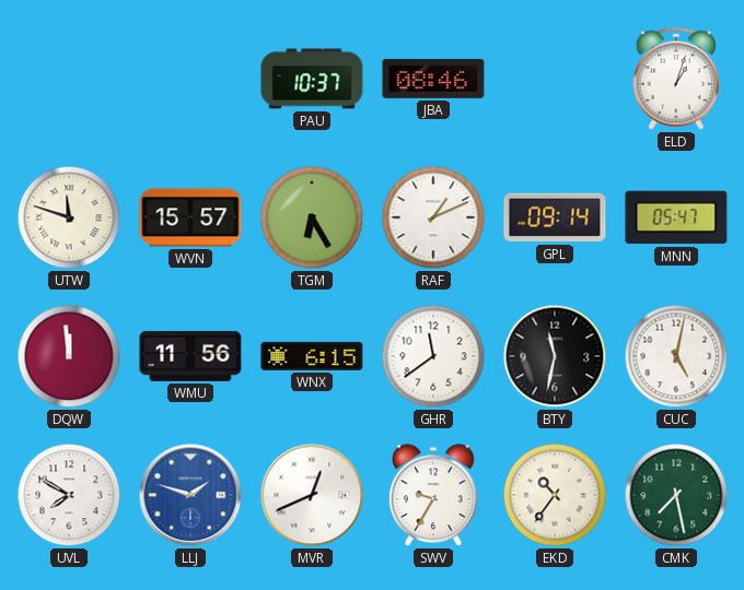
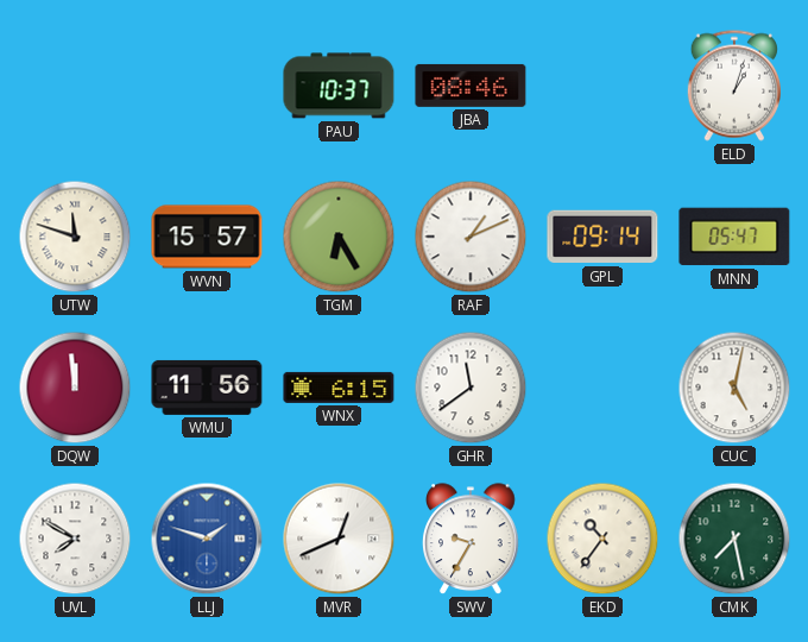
BTY: 11:32 -> none (555, 356)
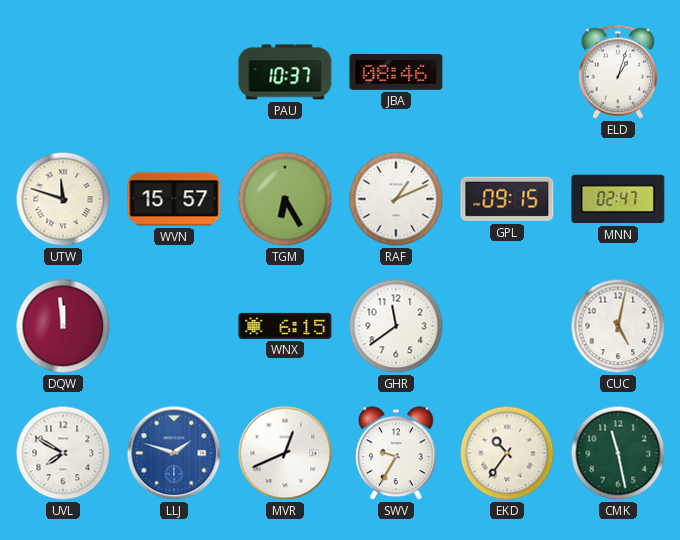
GPL: 09:14 -> 09:15 (507, 199)
MNN: 05:47 -> 02:47 (618, 199)
WMU: 11:56 -> none (207, 388)
CMK: 7:28 -> 11:28 (618, 453)
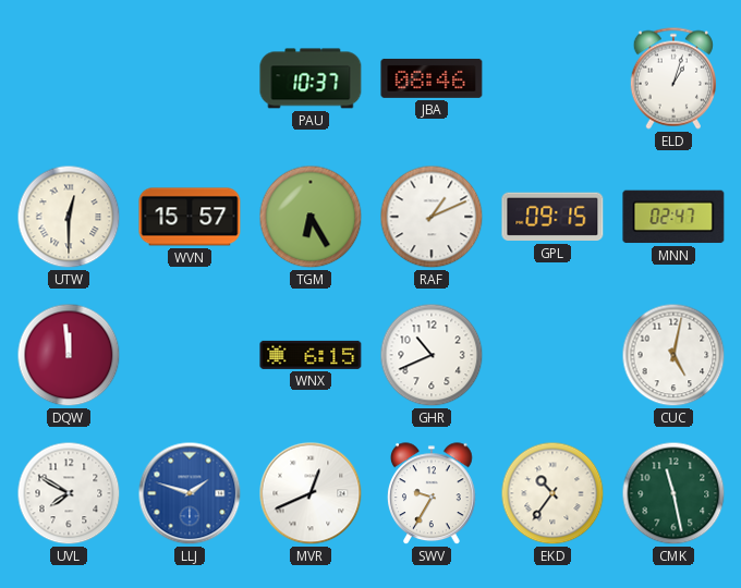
UTW: 11:48 -> 12:30 (69, 217)
GHR: 11:39 -> 10:41 (432, 355)
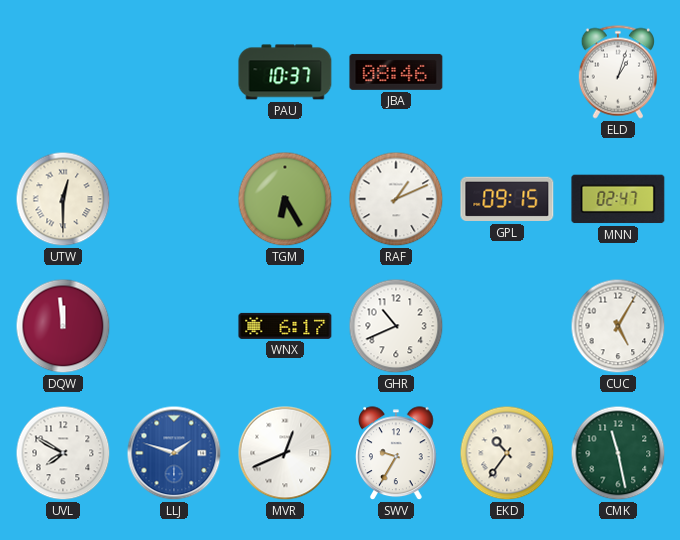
WVN: 15:57 -> none (190, 217)
WNX: 6:15 -> 6:17 (285, 326)
CUC: 5:02 -> 5:05 (618, 326)
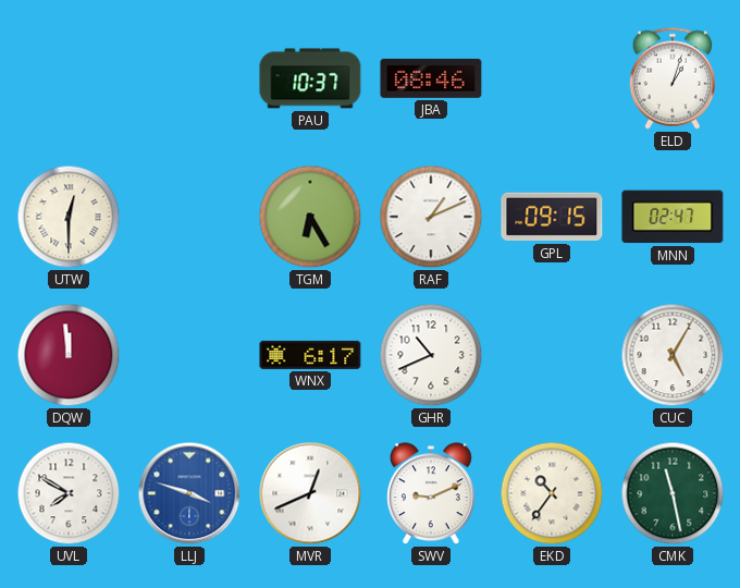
LLJ: 1:48 -> 3:48 (189, 493)
SWV: 9:35 -> 9:11 (432, 494)
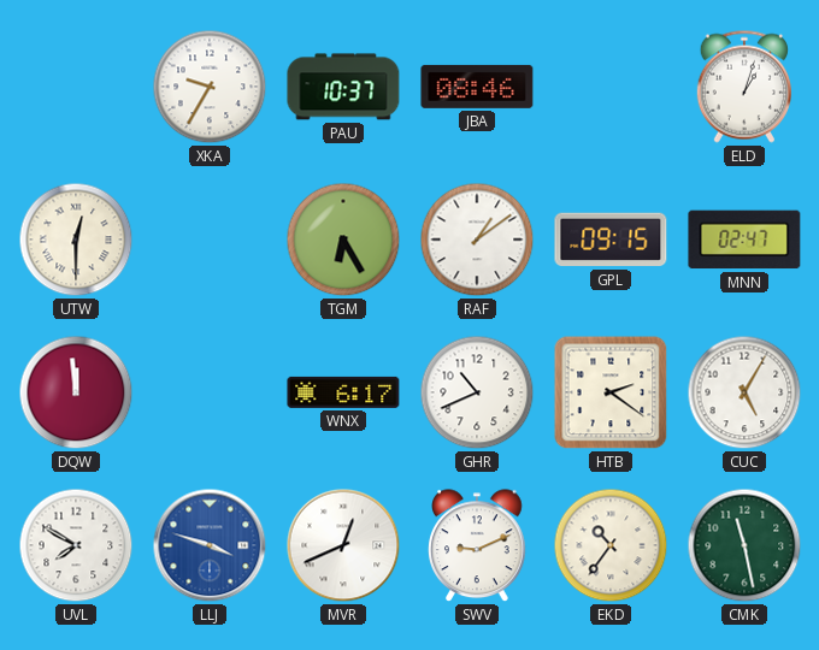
XKA: none -> 9:35 (210, 87)
RAF: 1:11 -> 1:09 (477, 240)
HTB: none -> 2:21 (611, 392)
